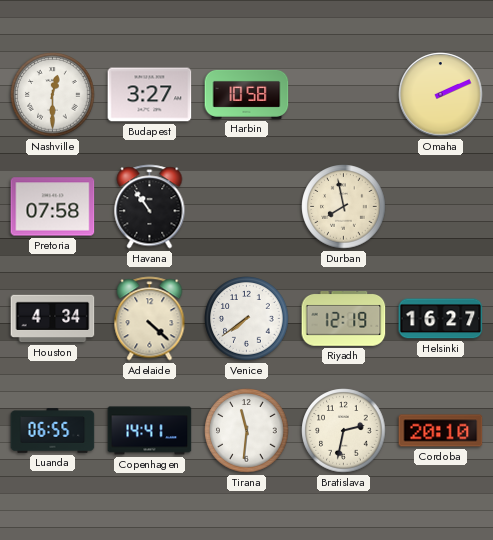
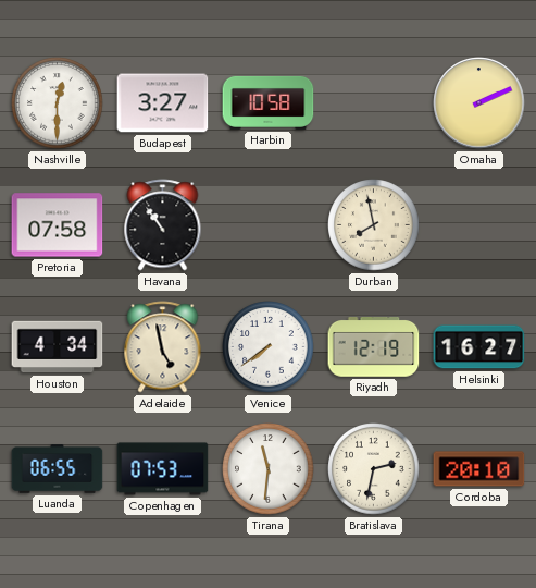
Adelaide: 4:22 -> 4:58 (163, 347)
Copenhagen: 14:41 -> 07:53 (163, 469)
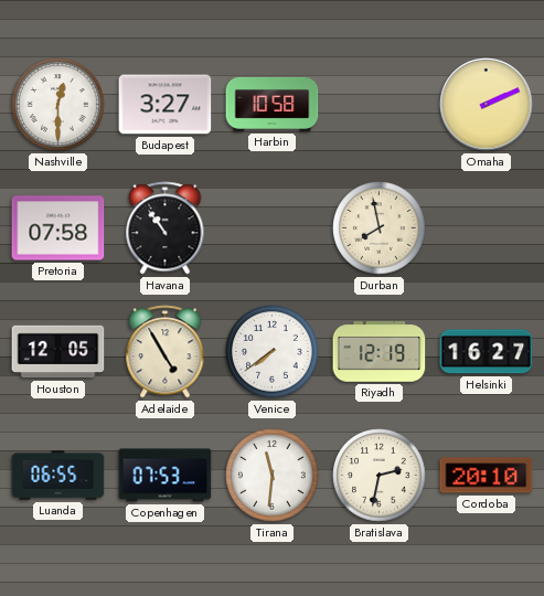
Houston: 4:34 -> 12:05 (58, 352)
Adelaide: 4:58 -> 4:55 (166, 352)
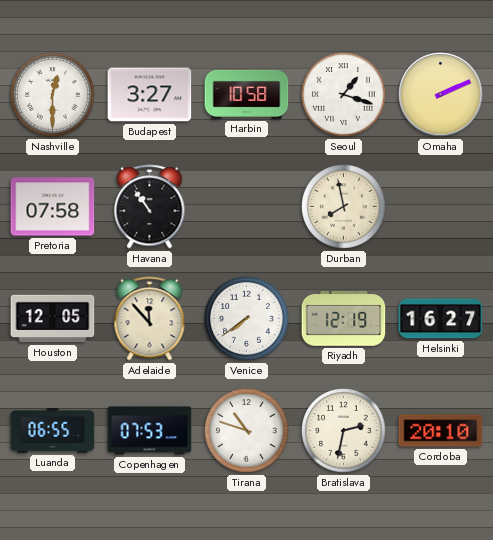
Seoul: none -> 1:18 (344, 95)
Adelaide: 4:55 -> 11:53 (150, 319)
Tirana: 11:31 -> 10:48 (247, 431)
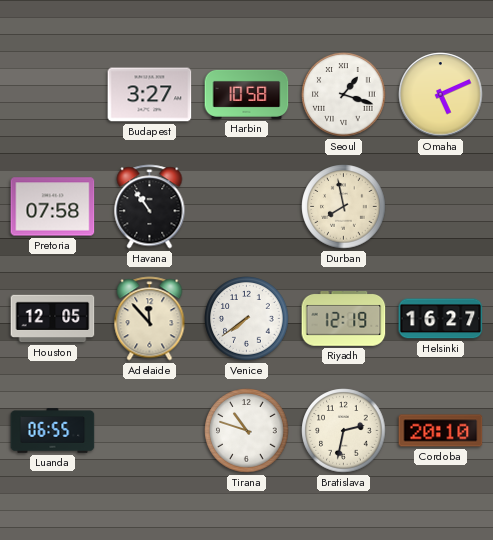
Nashville: 12:30 -> none (53, 95)
Omaha: 2:11 -> 5:11 (441, 95)
Copenhagen: 07:53 -> none (150, 431)
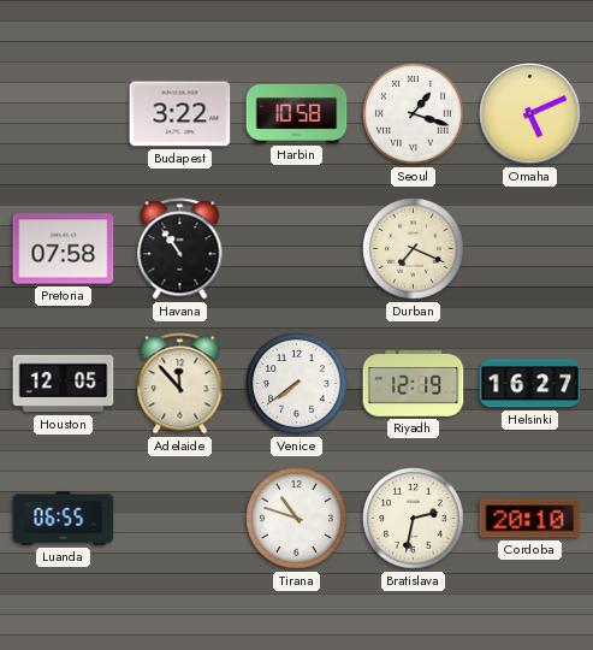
Budapest: 3:27 -> 3:22 (180, 114)
Durban: 7:58 -> 7:19 (414, 249)
